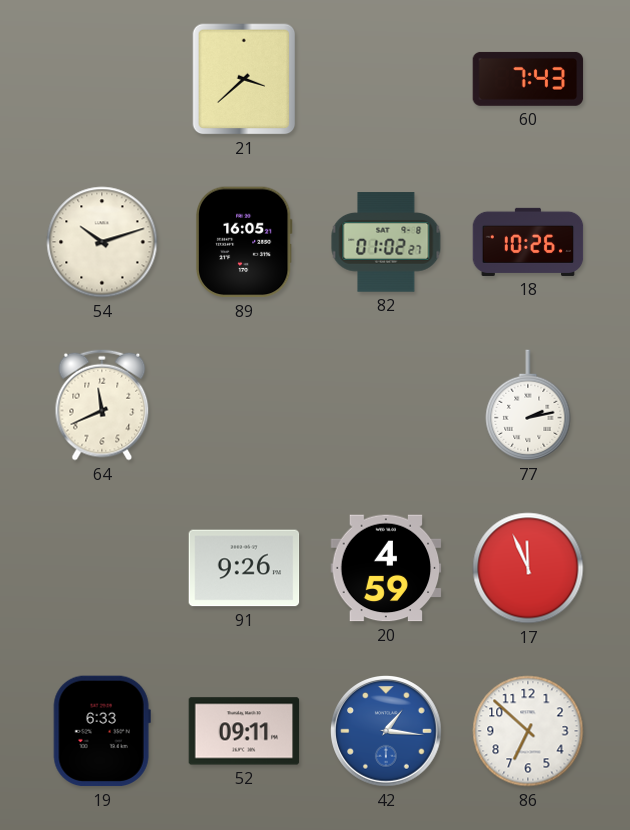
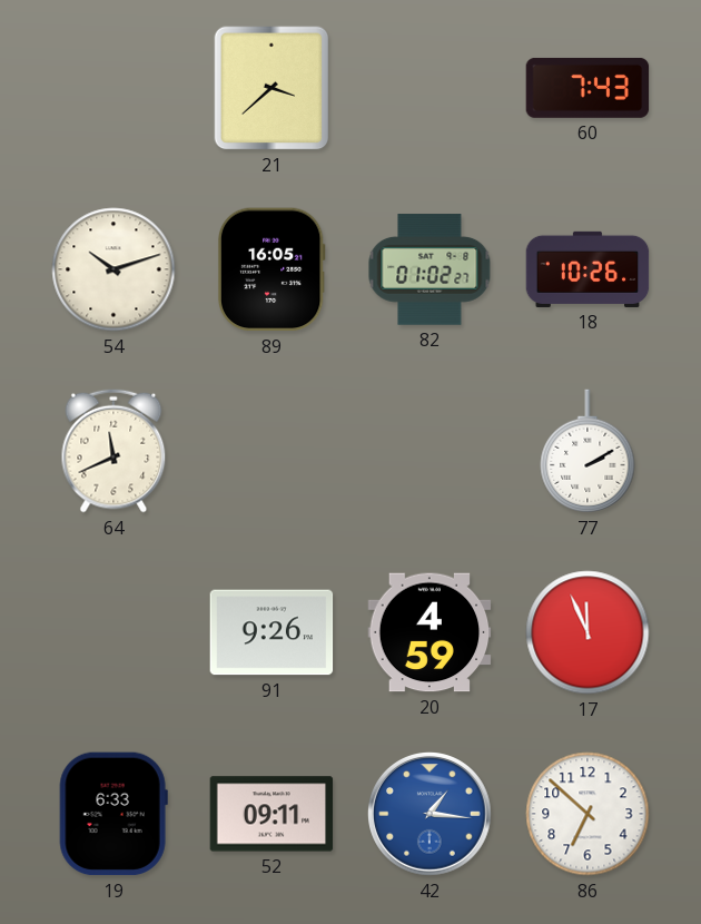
77: 2:13 -> 2:10 (588, 451)
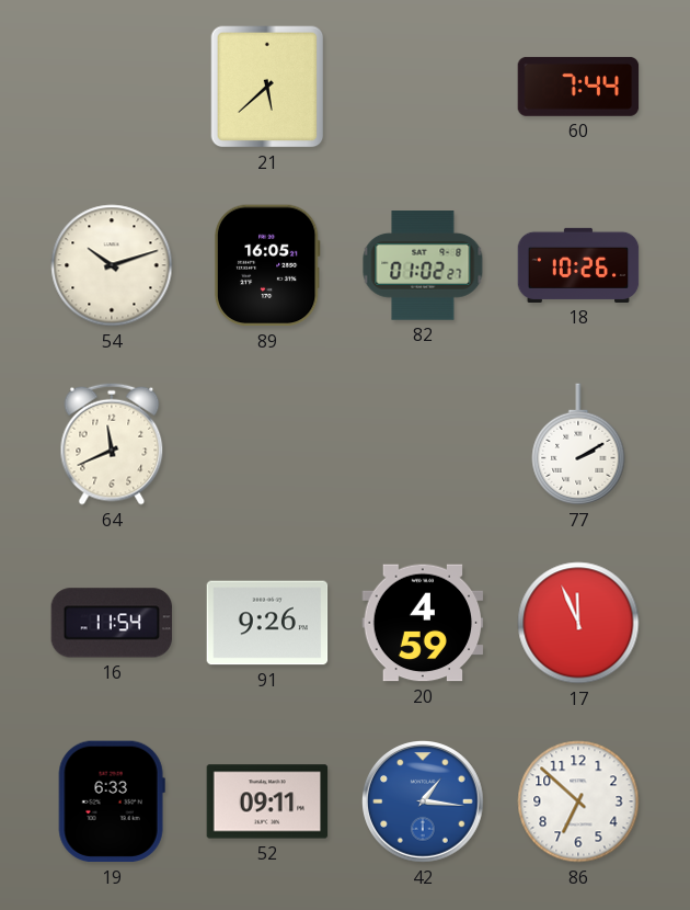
21: 3:38 -> 5:38 (267, 87)
60: 7:43 -> 7:44 (578, 87)
16: none -> 11:54 (112, 623)
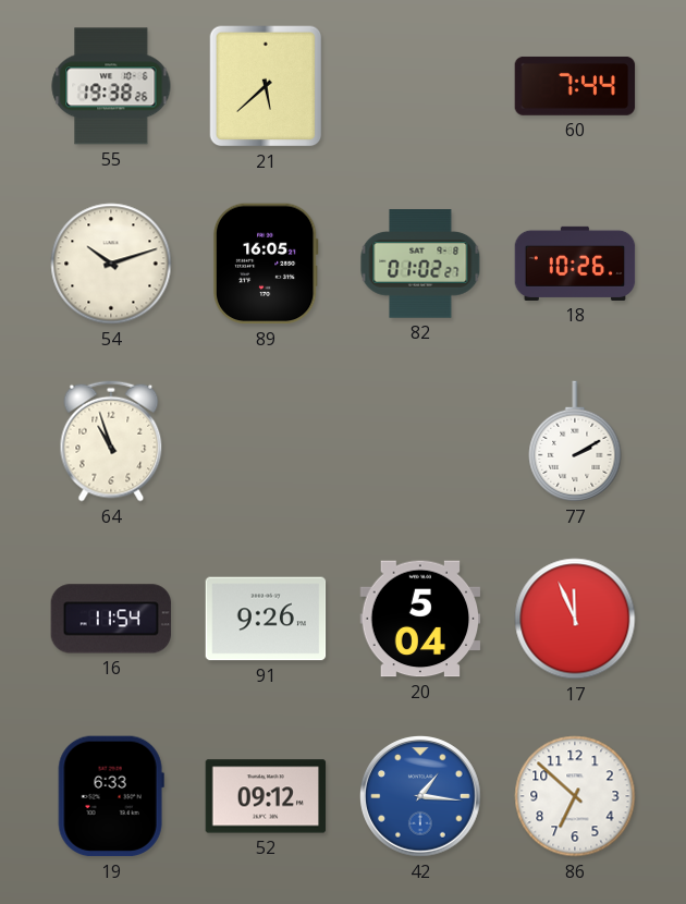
55: none -> 19:38 (111, 86)
64: 11:41 -> 10:57 (111, 441)
20: 4:59 -> 5:04 (420, 619)
52: 09:11 -> 09:12 (266, 796)
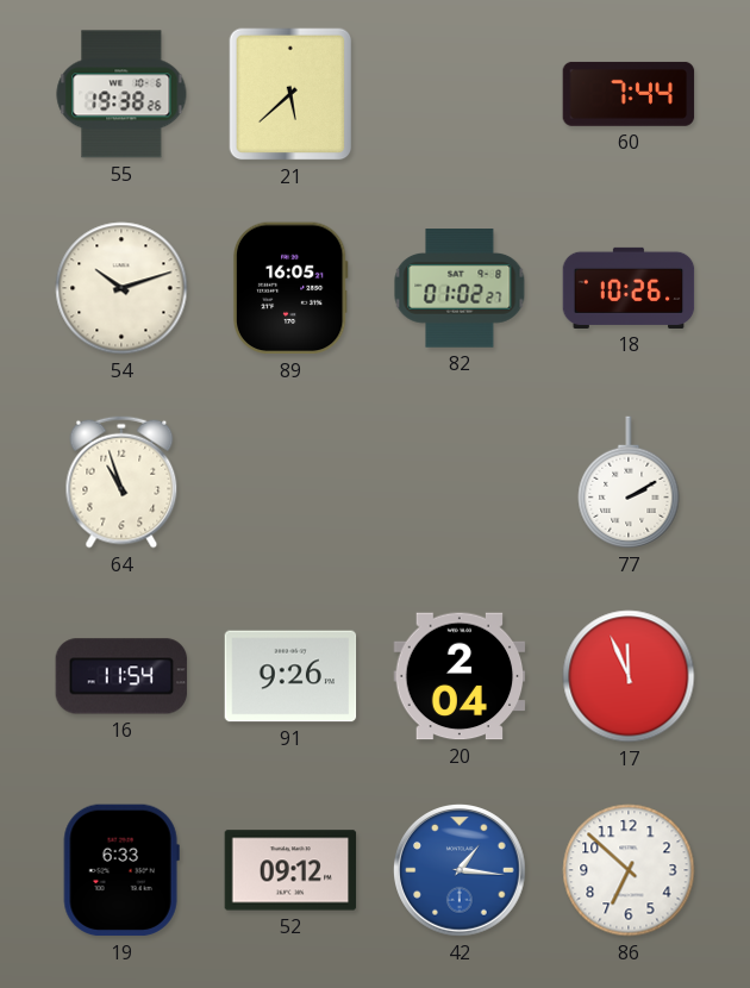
20: 5:04 -> 2:04 (460, 676)
